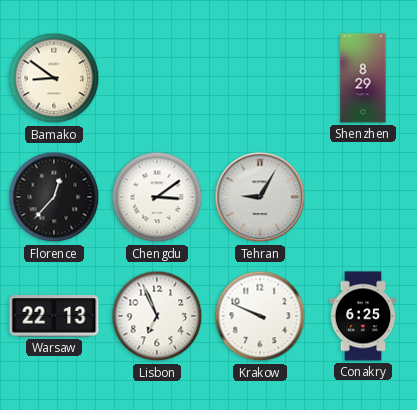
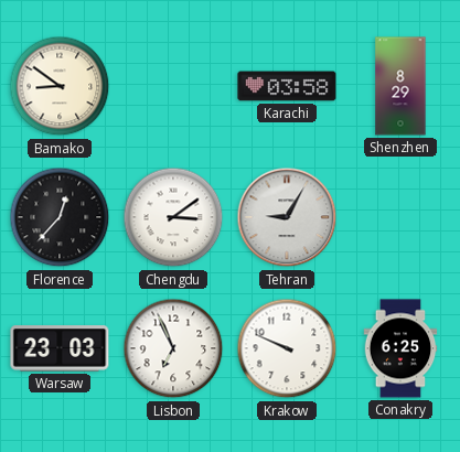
Karachi: none -> 03:58 (287, 86)
Warsaw: 22:13 -> 23:03 (60, 348)
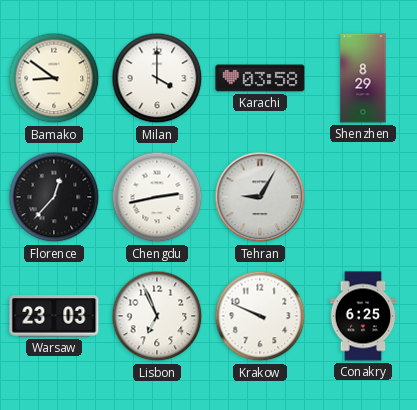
Milan: none -> 4:00 (157, 78)
Chengdu: 3:09 -> 2:43 (157, 197)
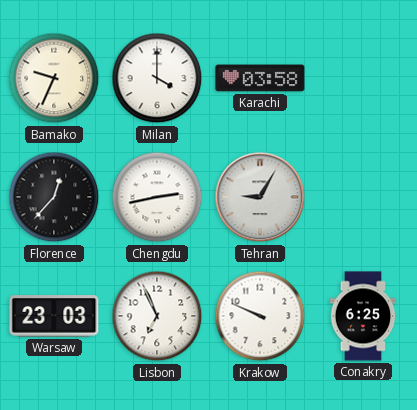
Bamako: 8:51 -> 9:34 (54, 78)
Shenzhen: 8:29 -> none (363, 78)
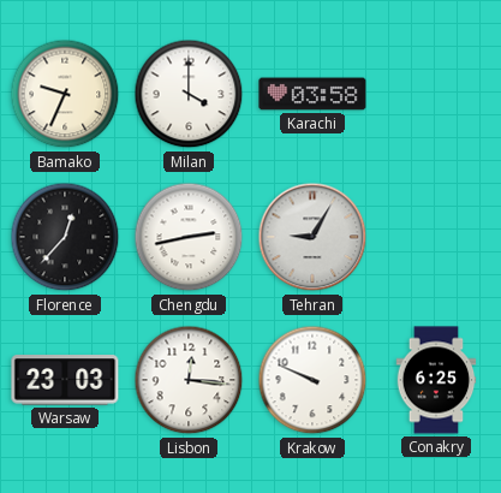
Lisbon: 6:56 -> 12:16 (189, 380)
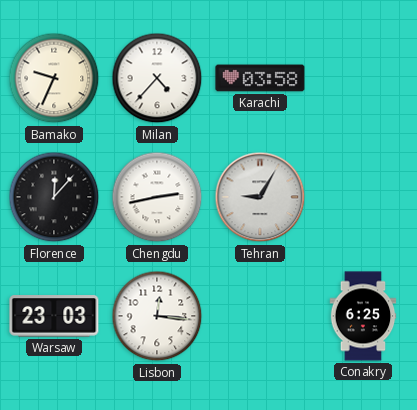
Milan: 4:00 -> 4:37 (157, 78)
Florence: 12:37 -> 12:07 (54, 197)
Krakow: 9:49 -> none (312, 380)
